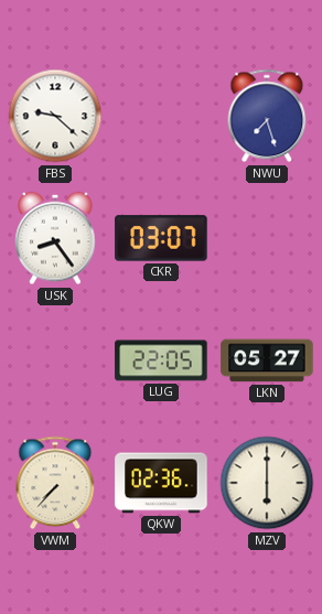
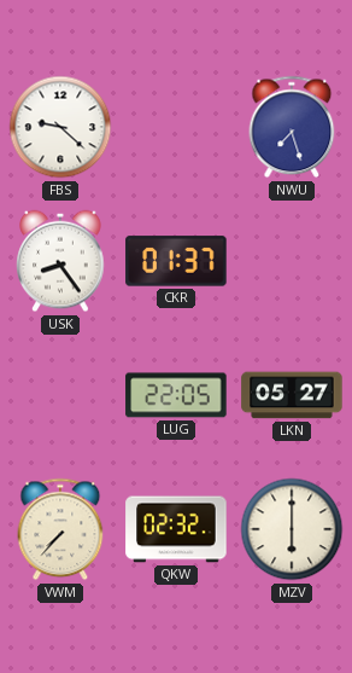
CKR: 03:07 -> 01:37 (176, 261)
QKW: 02:36 -> 02:32 (176, 529)
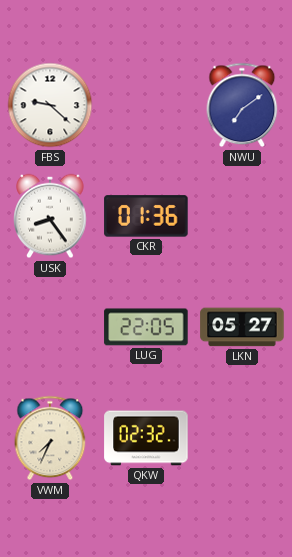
NWU: 7:27 -> 7:09 (242, 105)
CKR: 01:37 -> 01:36 (146, 216)
VWM: 7:37 -> 7:34 (50, 438)
MZV: 6:00 -> none (292, 529)
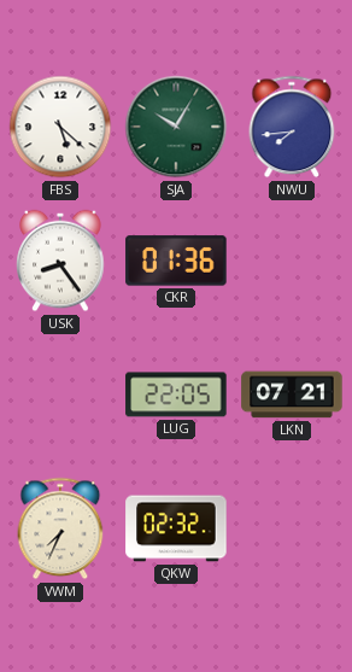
FBS: 9:22 -> 5:22 (60, 127)
SJA: none -> 10:05 (176, 127)
NWU: 7:09 -> 7:44 (292, 127)
LKN: 05:27 -> 07:21 (292, 395)
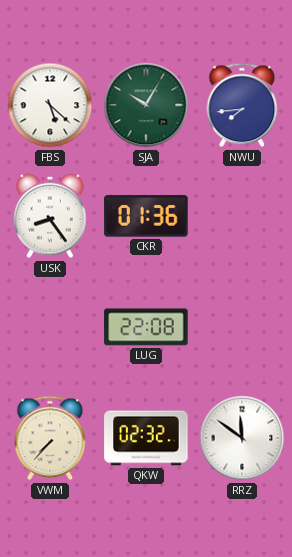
LUG: 22:05 -> 22:08 (146, 327)
LKN: 07:21 -> none (292, 395)
VWM: 7:34 -> 7:37 (50, 438)
RRZ: none -> 11:51 (242, 438)
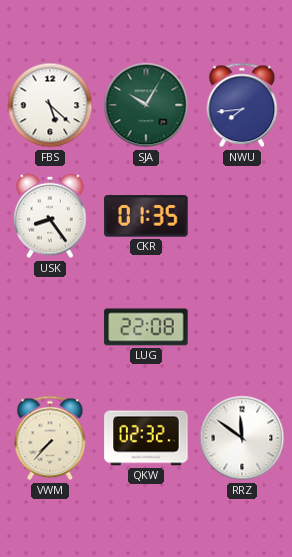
CKR: 01:36 -> 01:35 (146, 216)
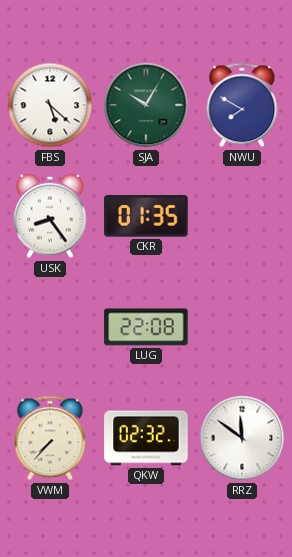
NWU: 7:44 -> 7:50 (242, 105)
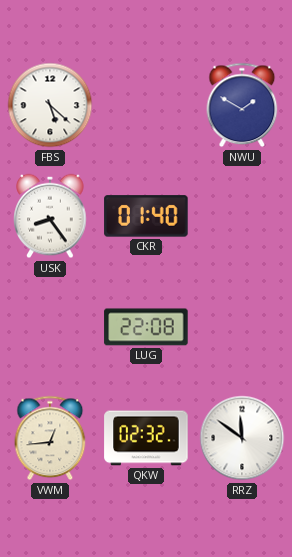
SJA: 10:05 -> none (146, 105)
NWU: 7:50 -> 1:50 (242, 105)
CKR: 01:35 -> 01:40 (146, 216)
VWM: 7:37 -> 12:44 (50, 438)
